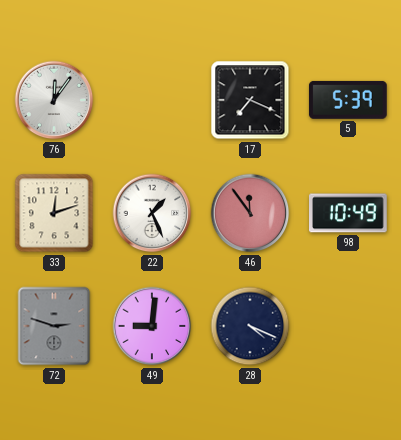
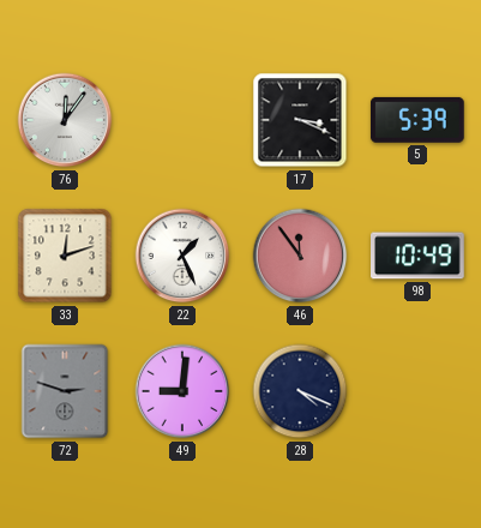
17: 7:19 -> 3:19 (300, 120)
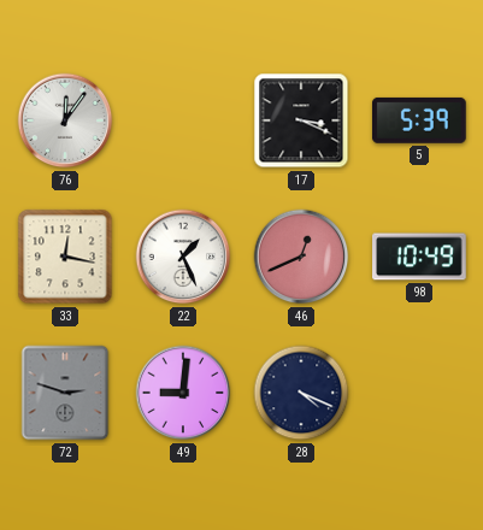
33: 12:12 -> 12:17 (65, 257)
46: 11:54 -> 12:41 (301, 257)
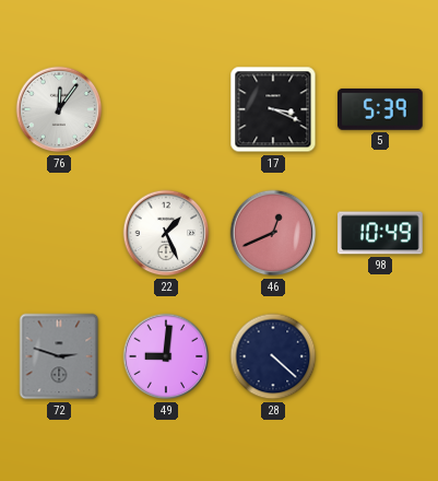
33: 12:17 -> none (65, 257)
28: 4:19 -> 4:22 (273, 356)
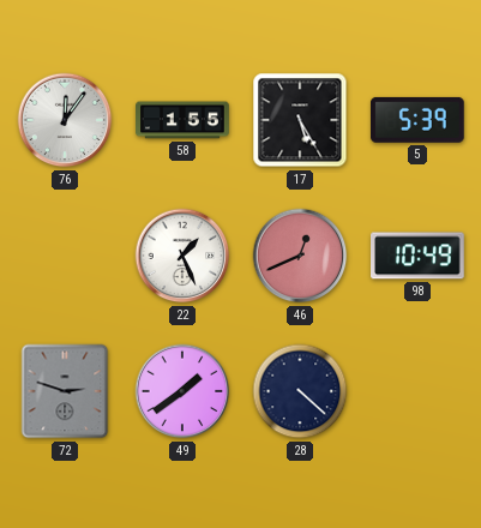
58: none -> 1:55 (182, 120)
17: 3:19 -> 5:25 (300, 120)
49: 9:01 -> 1:39 (182, 391)
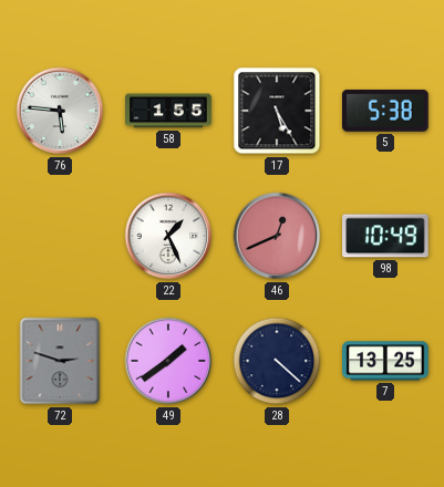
76: 12:06 -> 5:46 (60, 111)
5: 5:39 -> 5:38 (385, 111)
7: none -> 13:25 (385, 361)
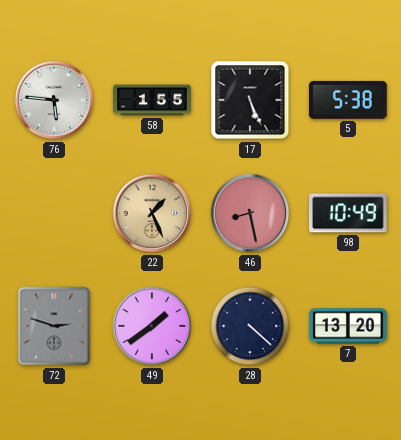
17: 5:25 -> 5:26 (250, 100)
22 dial: white -> champagne (152, 213)
46: 12:41 -> 8:28 (250, 213)
7: 13:25 -> 13:20 (348, 326)
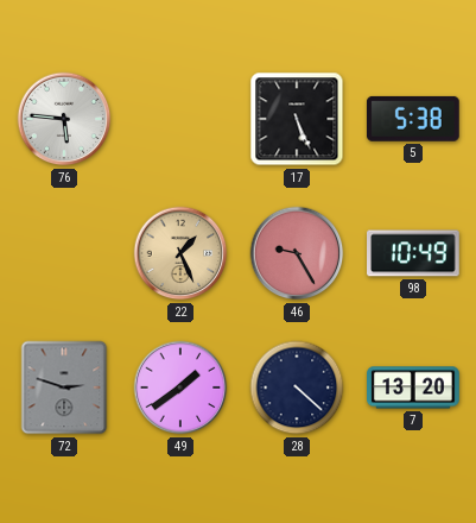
58: 1:55 -> none (152, 100)
46: 8:28 -> 9:25 (297, 253)
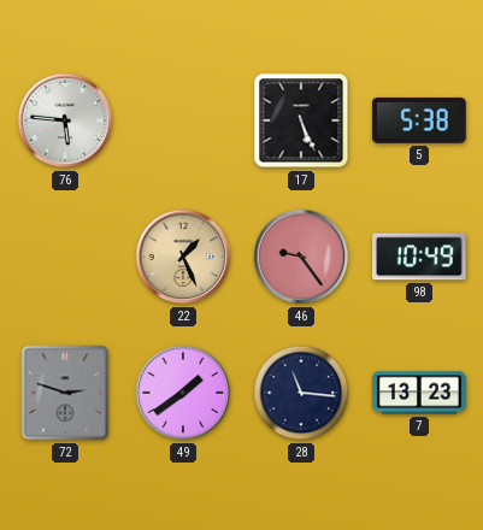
46: 9:25 -> 9:24 (301, 257)
28: 4:22 -> 11:16 (301, 393)
7: 13:20 -> 13:23 (419, 393)
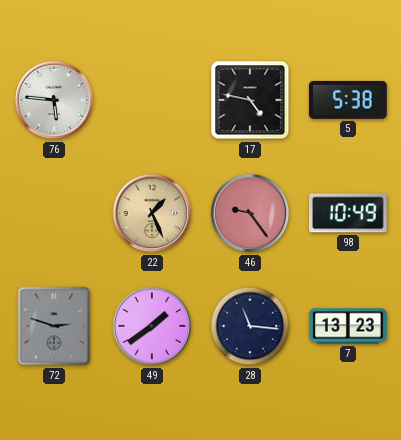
17: 5:26 -> 4:47 (250, 100)
